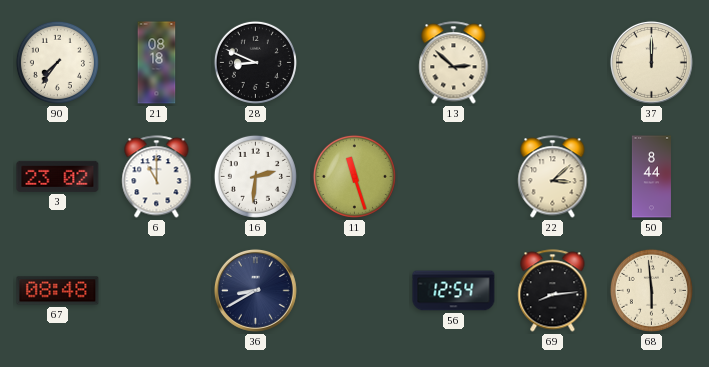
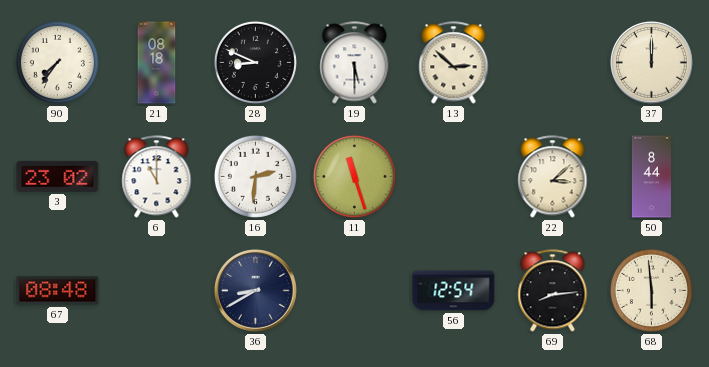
19: none -> 5:30 (355, 63)
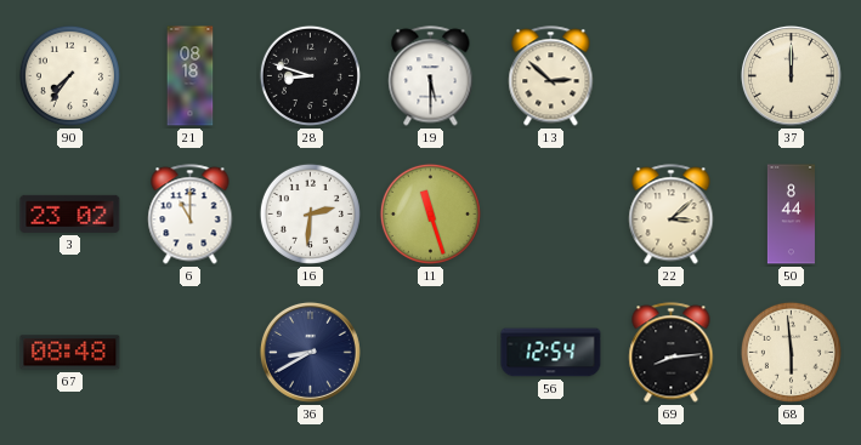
28: 8:49 -> 8:48 (310, 75)
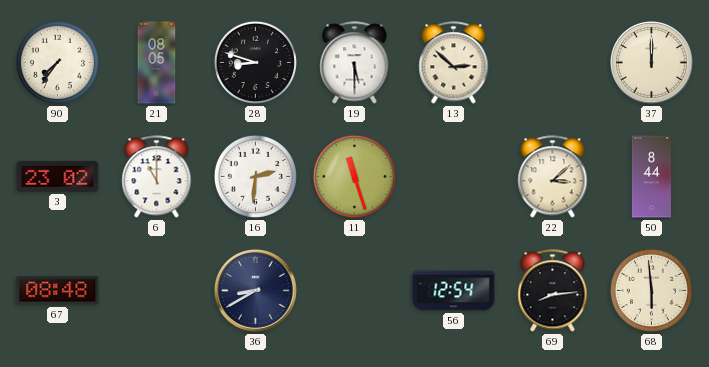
21: 08:18 -> 08:05 (157, 63)
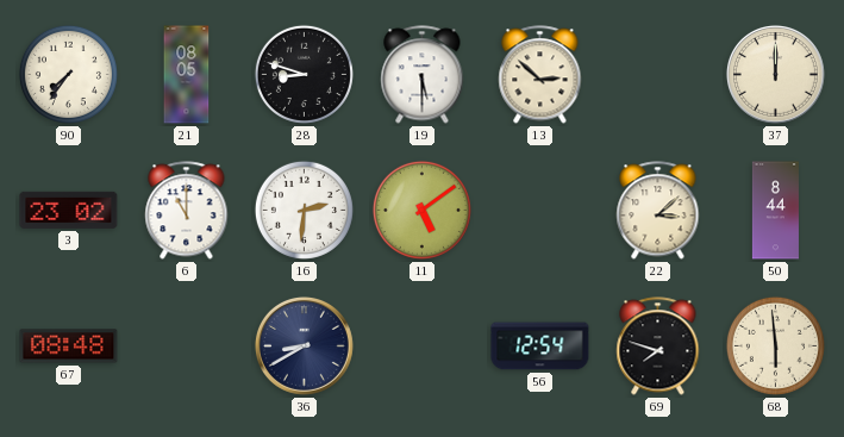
11: 11:27 -> 5:09 (421, 210)
69: 8:14 -> 7:48 (658, 347)
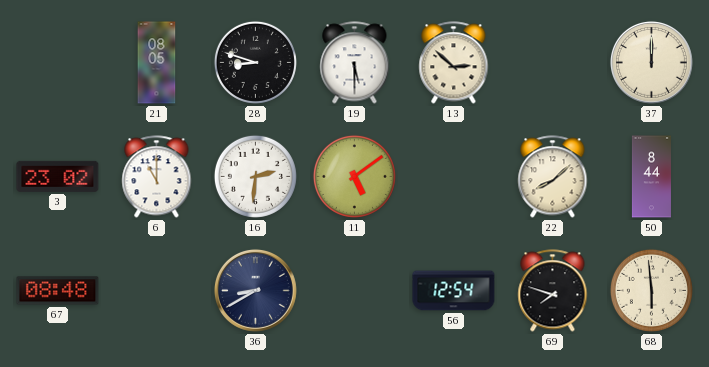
90: 7:36 -> none (68, 74)
22: 3:08 -> 8:08 (553, 177)
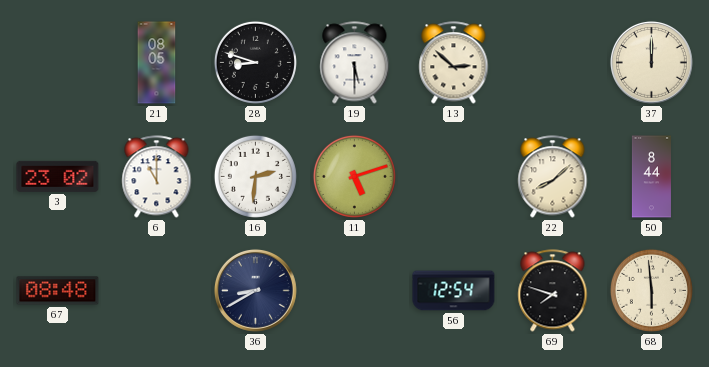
11: 5:09 -> 5:12 (354, 176)
